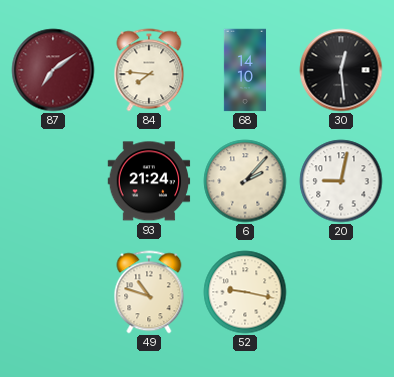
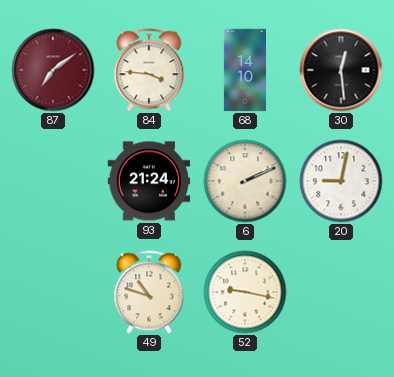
84: 7:46 -> 3:46 (149, 70)
6: 2:07 -> 2:11 (245, 181)
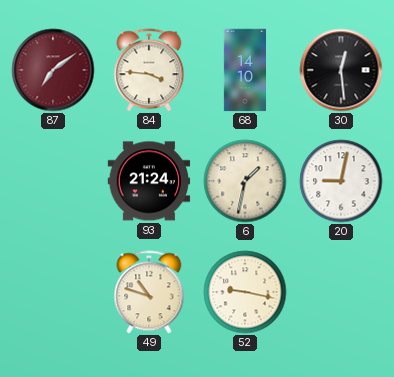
6: 2:11 -> 1:32 (245, 181)
